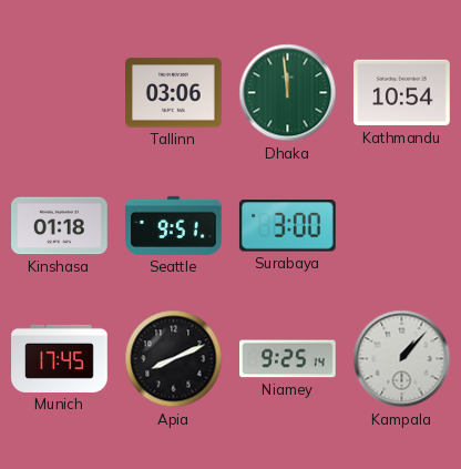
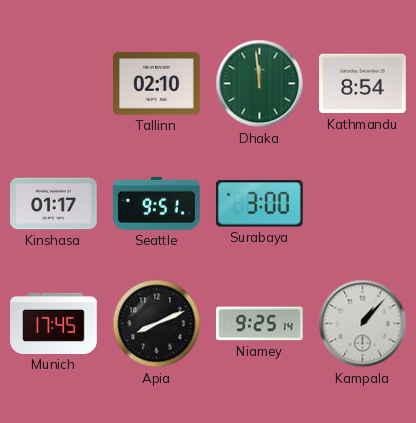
Tallinn: 03:06 -> 02:10 (157, 84)
Kathmandu: 10:54 -> 8:54 (363, 84)
Kinshasa: 01:18 -> 01:17 (54, 204)
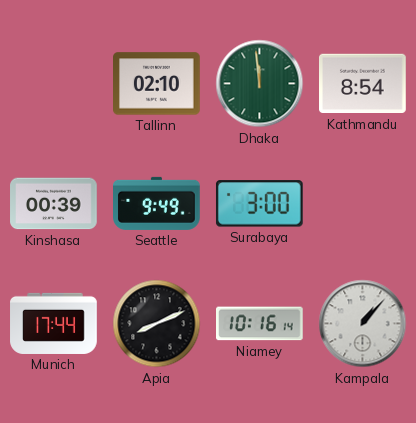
Kinshasa: 01:17 -> 00:39 (54, 204)
Seattle: 9:51 -> 9:49 (157, 203)
Munich: 17:45 -> 17:44 (54, 323)
Niamey: 9:25 -> 10:16 (260, 324)
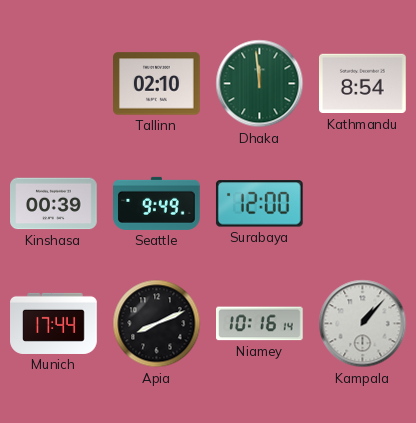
Surabaya: 3:00 -> 12:00 (259, 204)
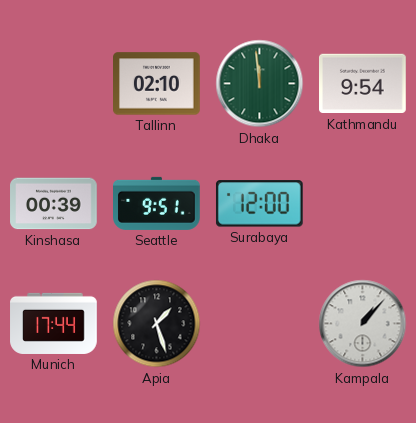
Kathmandu: 8:54 -> 9:54 (363, 84)
Seattle: 9:49 -> 9:51 (157, 203)
Apia: 8:11 -> 1:27 (157, 324)
Niamey: 10:16 -> none (260, 324)
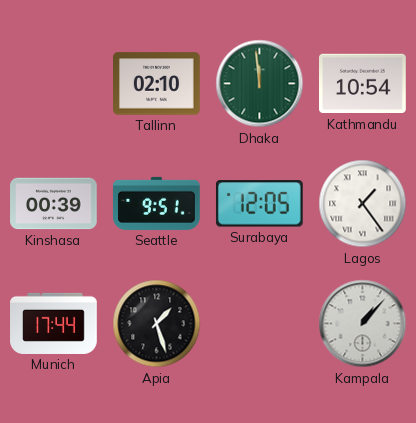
Kathmandu: 9:54 -> 10:54 (363, 84)
Surabaya: 12:00 -> 12:05 (259, 204)
Lagos: none -> 1:24 (363, 204)
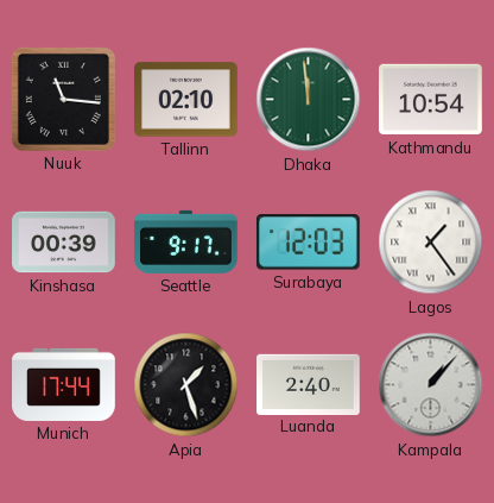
Nuuk: none -> 11:16 (63, 99)
Seattle: 9:51 -> 9:17 (186, 241)
Surabaya: 12:05 -> 12:03 (308, 243)
Luanda: none -> 2:40 (309, 384)
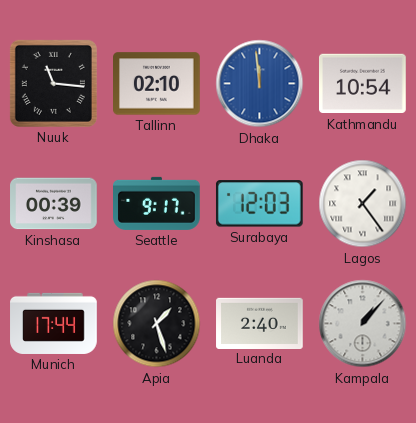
Dhaka dial: green -> blue (260, 84)
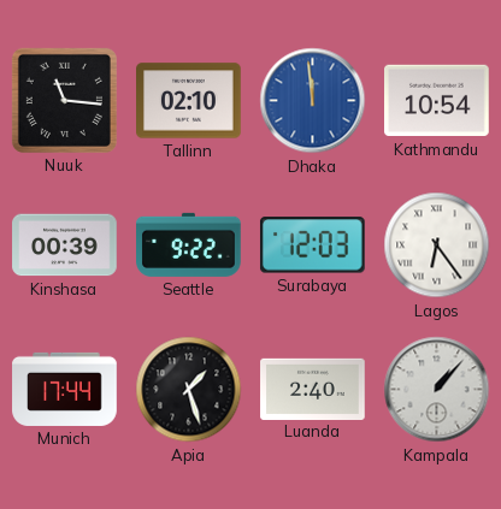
Seattle: 9:17 -> 9:22 (189, 244)
Lagos: 1:24 -> 6:24 (437, 245)
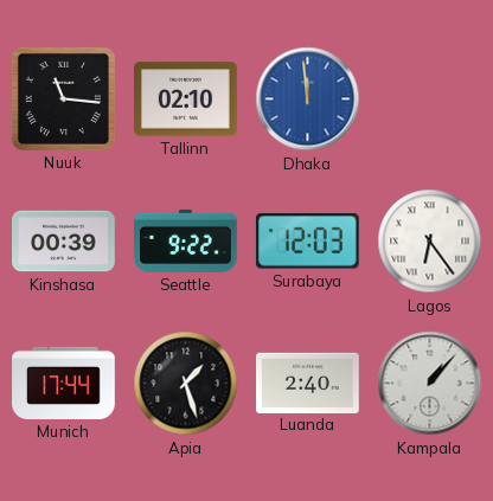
Kathmandu: 10:54 -> none (437, 101)
